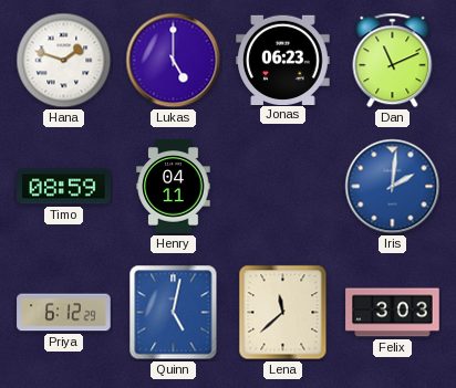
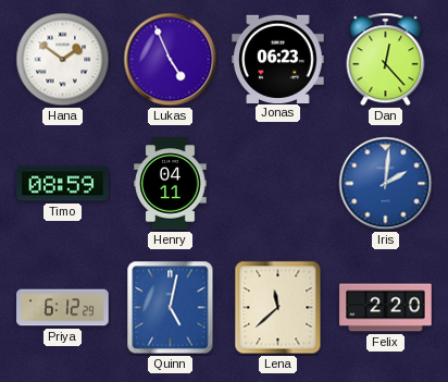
Hana: 1:48 -> 1:51 (63, 60)
Lukas: 5:00 -> 4:56 (171, 60)
Dan: 11:11 -> 12:23 (386, 60)
Felix: 3:03 -> 2:20 (386, 308)
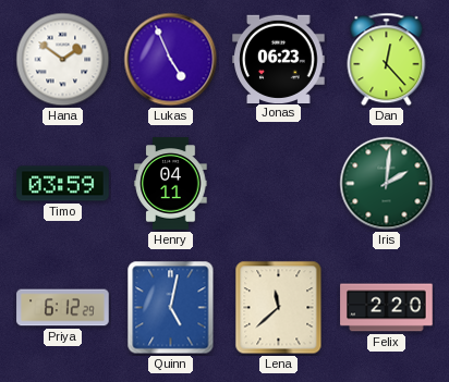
Timo: 08:59 -> 03:59 (63, 184)
Iris dial: blue -> green (387, 184)
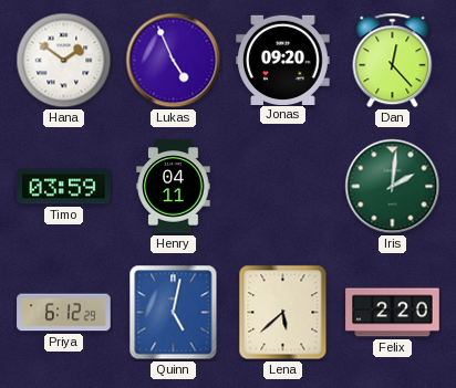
Jonas: 06:23 -> 09:20 (283, 60)
Lena: 11:38 -> 5:38 (283, 313)
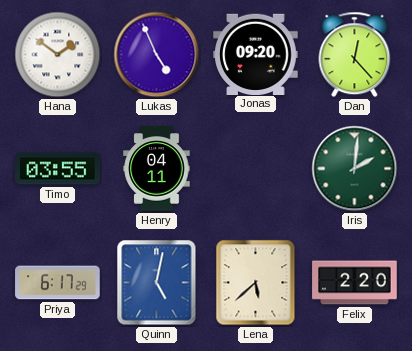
Timo: 03:59 -> 03:55 (58, 169)
Priya: 6:12 -> 6:17 (58, 283)
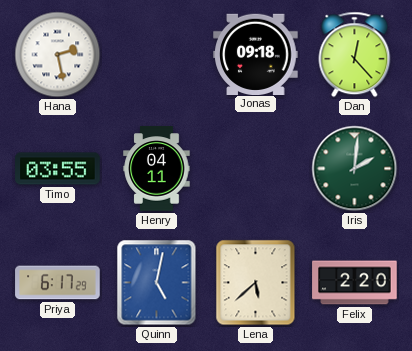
Hana: 1:51 -> 2:28 (58, 55)
Lukas: 4:56 -> none (157, 55)
Jonas: 09:20 -> 09:18 (256, 54)
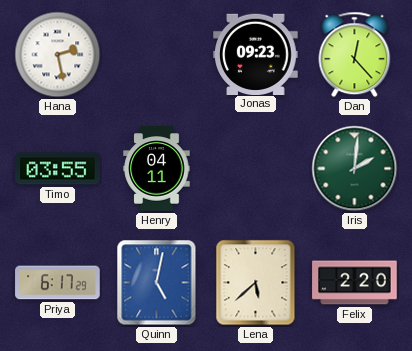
Jonas: 09:18 -> 09:23 (256, 54)
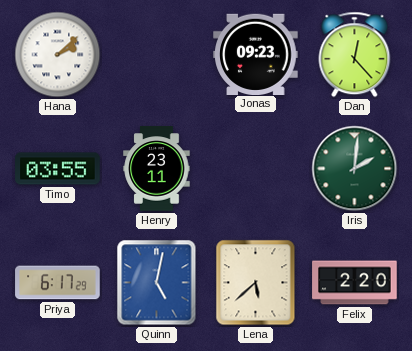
Hana: 2:28 -> 2:08 (58, 55)
Henry: 04:11 -> 23:11 (157, 169)
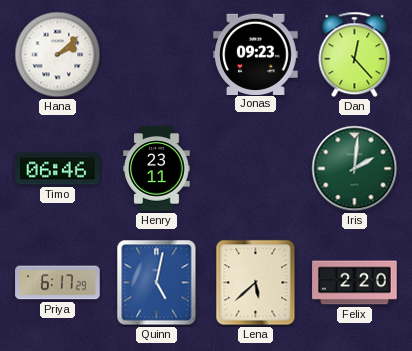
Timo: 03:55 -> 06:46 (58, 169)
